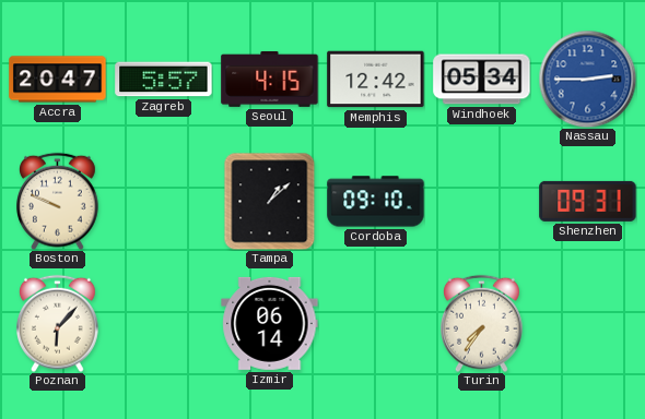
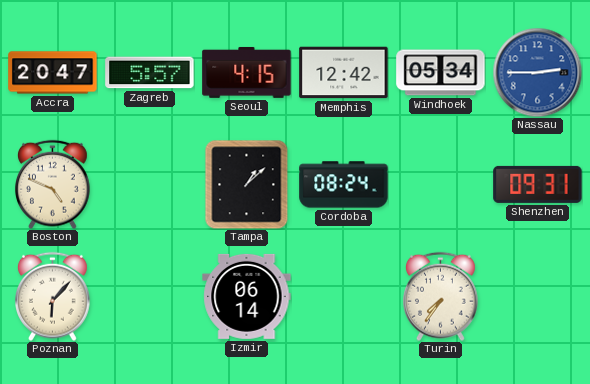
Boston: 9:49 -> 4:49 (53, 184)
Cordoba: 09:10 -> 08:24 (344, 185)
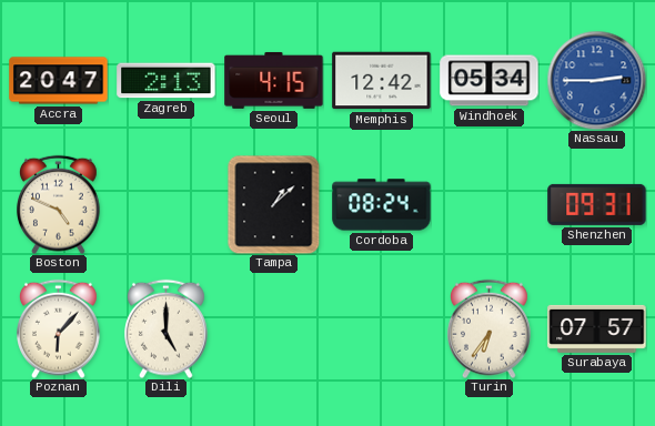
Zagreb: 5:57 -> 2:13 (167, 81)
Dili: none -> 5:00 (167, 328)
Izmir: 06:14 -> none (247, 296)
Turin: 7:36 -> 6:36 (490, 328)
Surabaya: none -> 07:57 (597, 328)
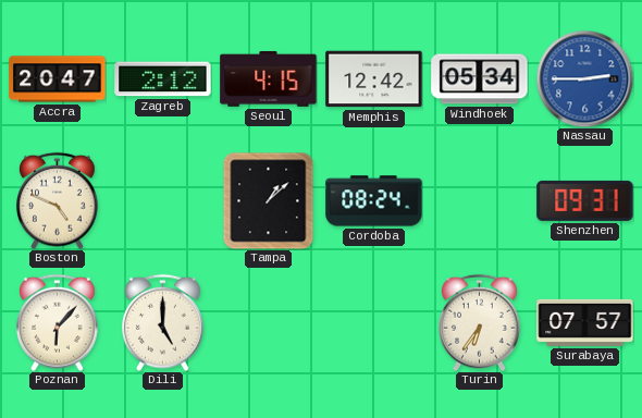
Zagreb: 2:13 -> 2:12 (163, 79)
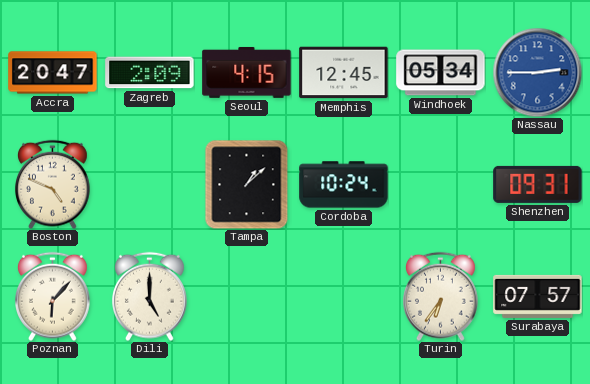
Zagreb: 2:12 -> 2:09 (150, 73)
Memphis: 12:42 -> 12:45 (344, 73)
Cordoba: 08:24 -> 10:24 (344, 185)
